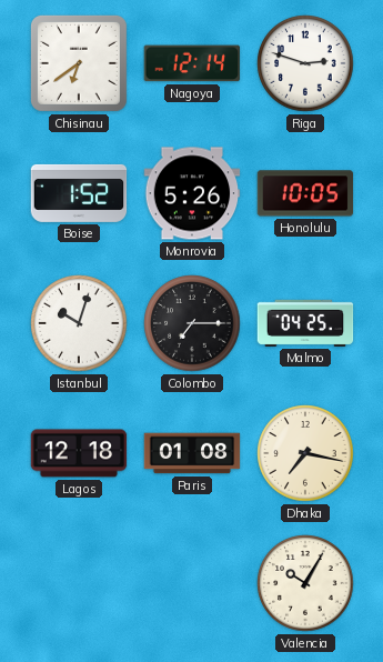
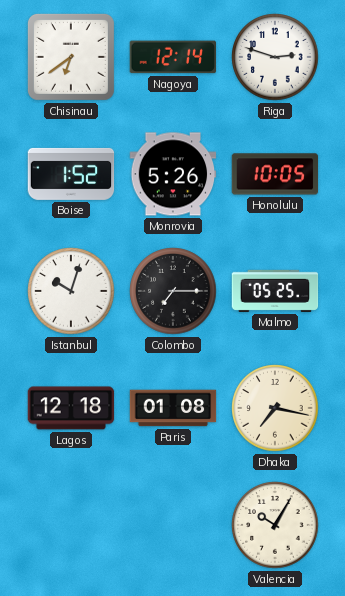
Malmo: 04:25 -> 05:25 (275, 291)
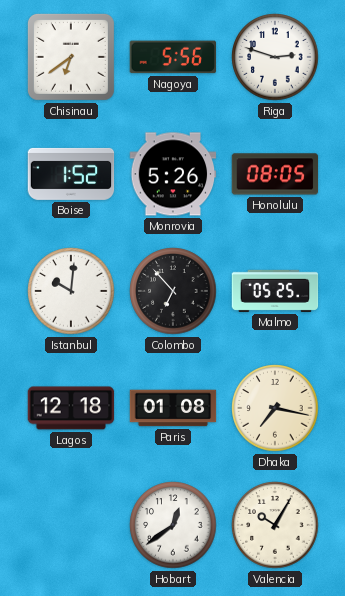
Nagoya: 12:14 -> 5:56 (172, 57)
Honolulu: 10:05 -> 08:05 (275, 174)
Istanbul: 10:03 -> 10:01 (71, 291)
Colombo: 7:15 -> 6:53 (173, 291)
Hobart: none -> 12:39 (173, 525)
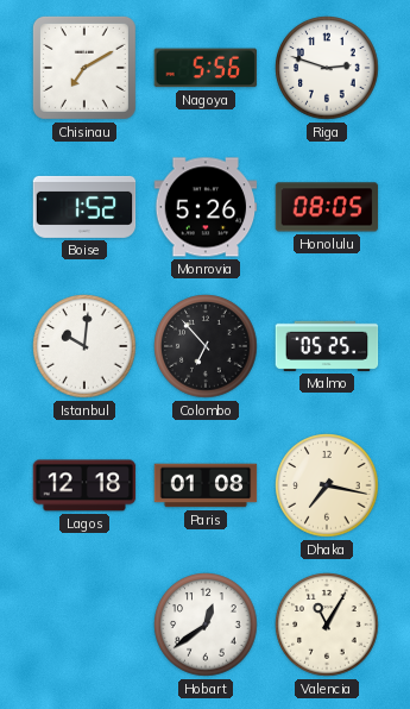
Chisinau: 6:39 -> 7:10 (84, 68)
Valencia: 10:05 -> 11:05 (327, 625)
